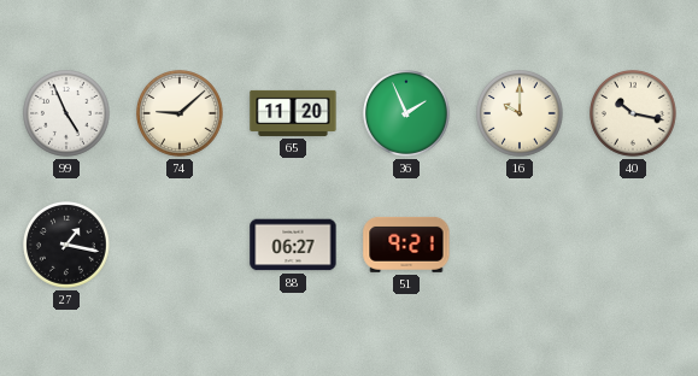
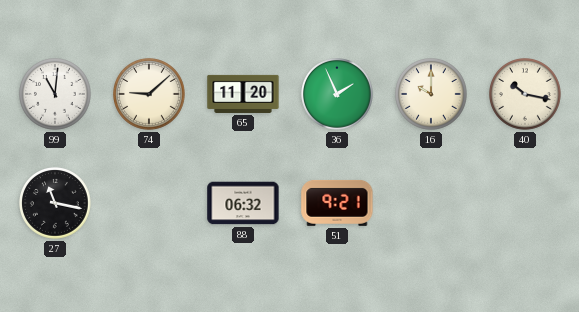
99: 4:56 -> 11:01 (56, 95)
27: 1:17 -> 11:17 (56, 204)
88: 06:27 -> 06:32 (243, 203)
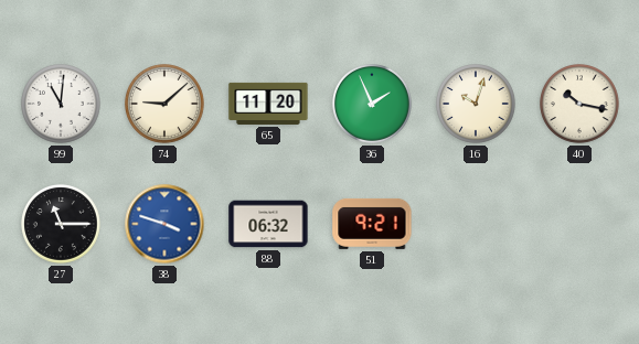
16: 10:00 -> 10:03 (477, 105)
27: 11:17 -> 11:15 (62, 225)
38: none -> 3:48 (164, 224)
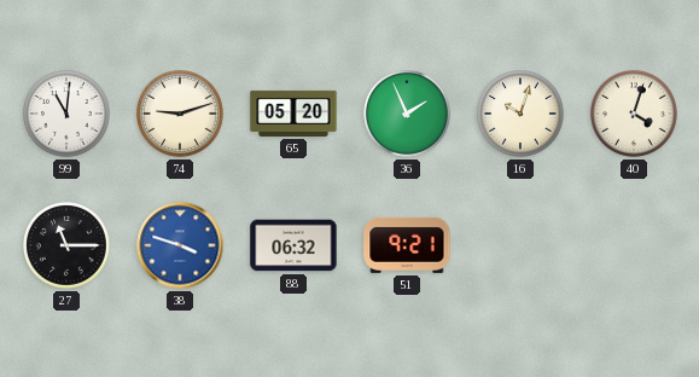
74: 9:08 -> 9:12 (181, 115)
65: 11:20 -> 05:20 (293, 114)
40: 10:17 -> 4:03 (635, 115)
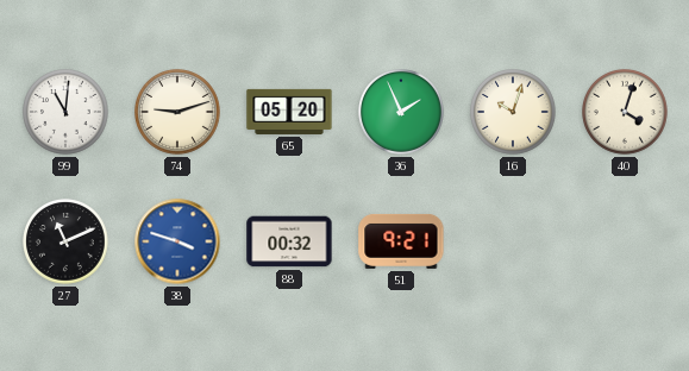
27: 11:15 -> 11:11 (67, 243)
88: 06:32 -> 00:32 (289, 241)
